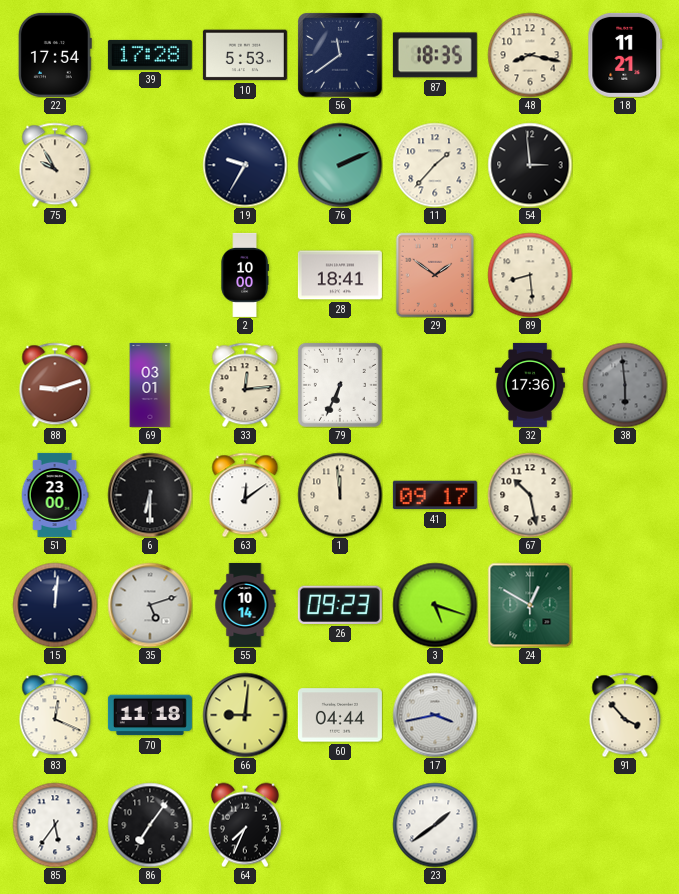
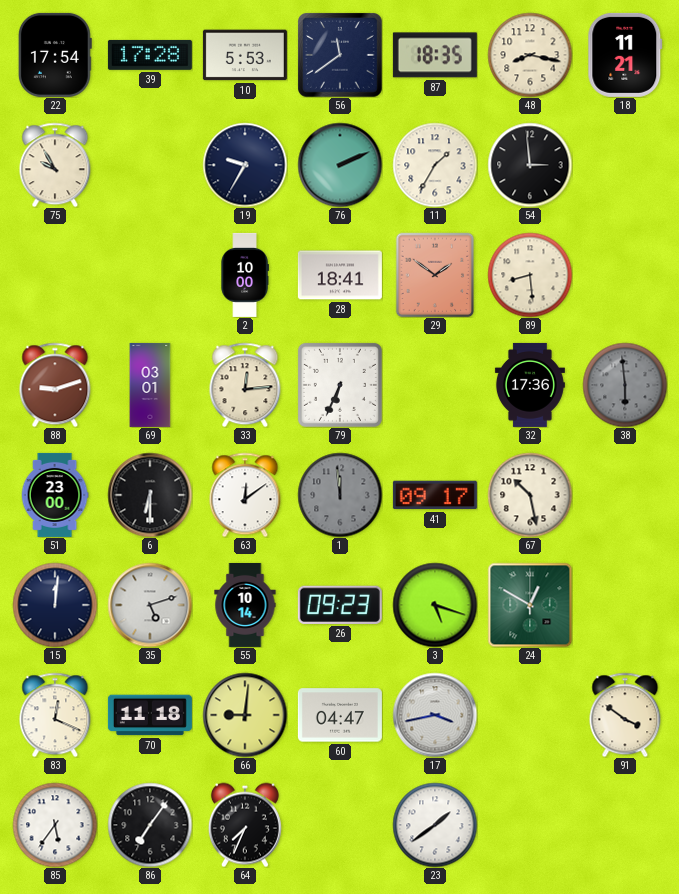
11: 1:37 -> 1:35 (435, 165)
1 dial: cream -> grey (340, 495)
60: 04:44 -> 04:47 (340, 715)
91: 3:53 -> 3:51 (625, 715)
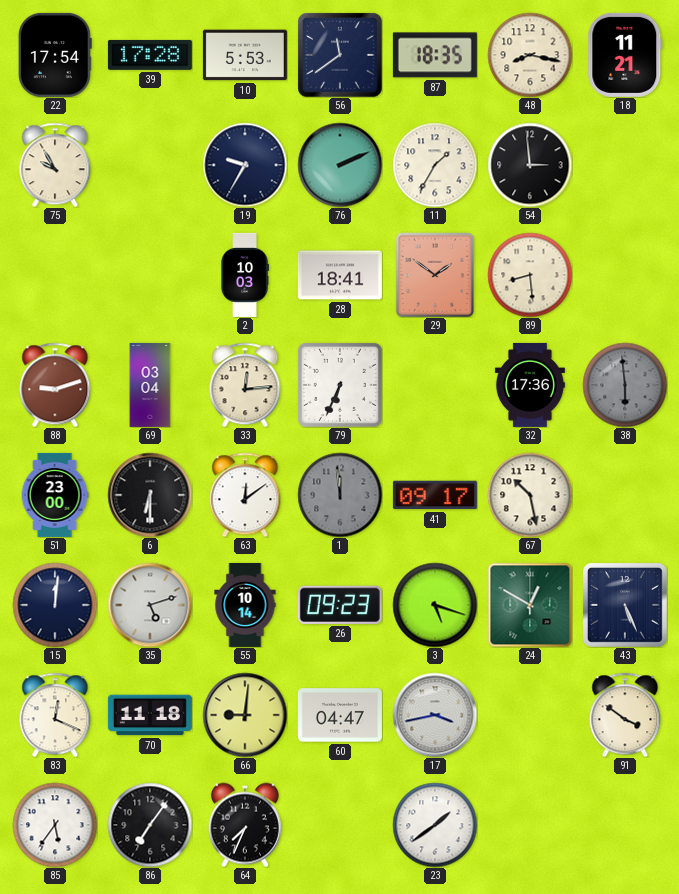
2: 10:00 -> 10:03 (245, 275)
69: 03:01 -> 03:04 (150, 385)
43: none -> 5:26 (625, 605)
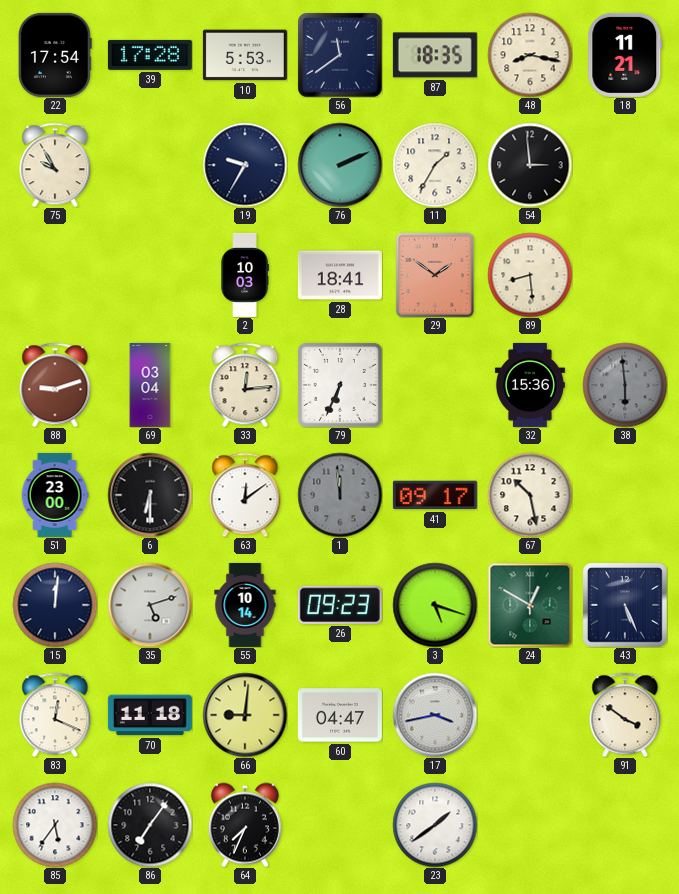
32: 17:36 -> 15:36 (530, 385)
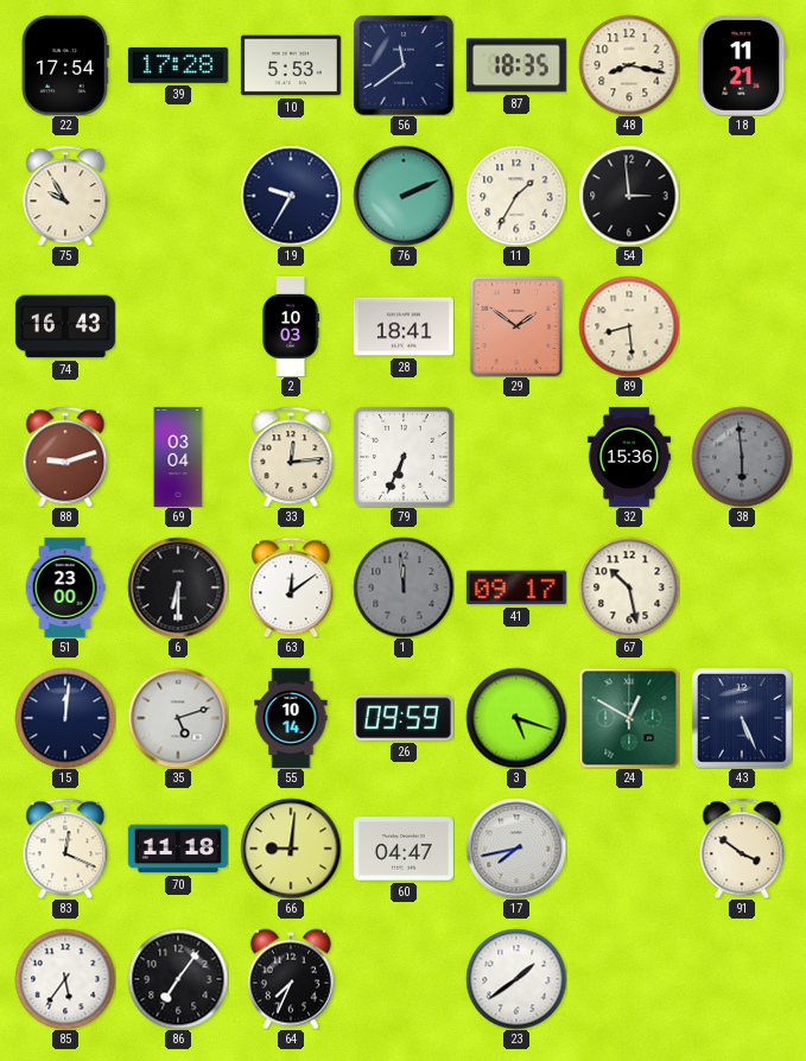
74: none -> 16:43 (65, 326)
26: 09:23 -> 09:59 (404, 718)
17: 3:43 -> 7:43 (516, 849)
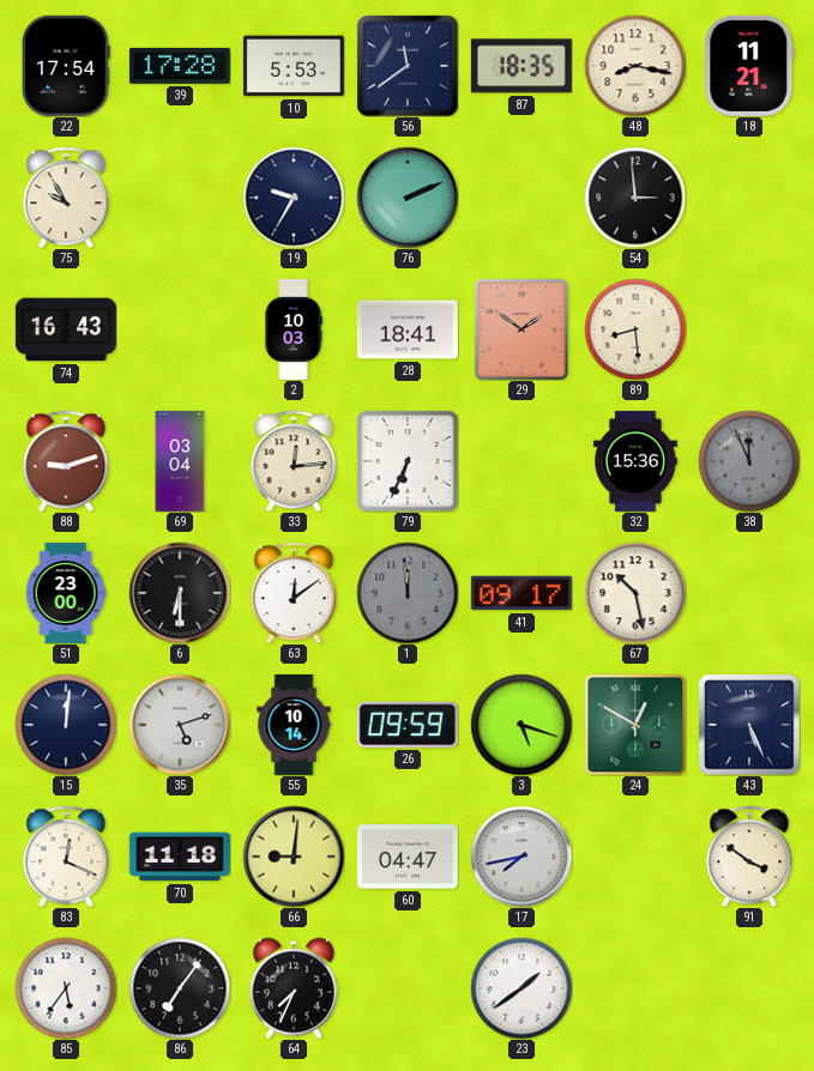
11: 1:35 -> none (516, 196)
38: 5:59 -> 11:56 (749, 461)
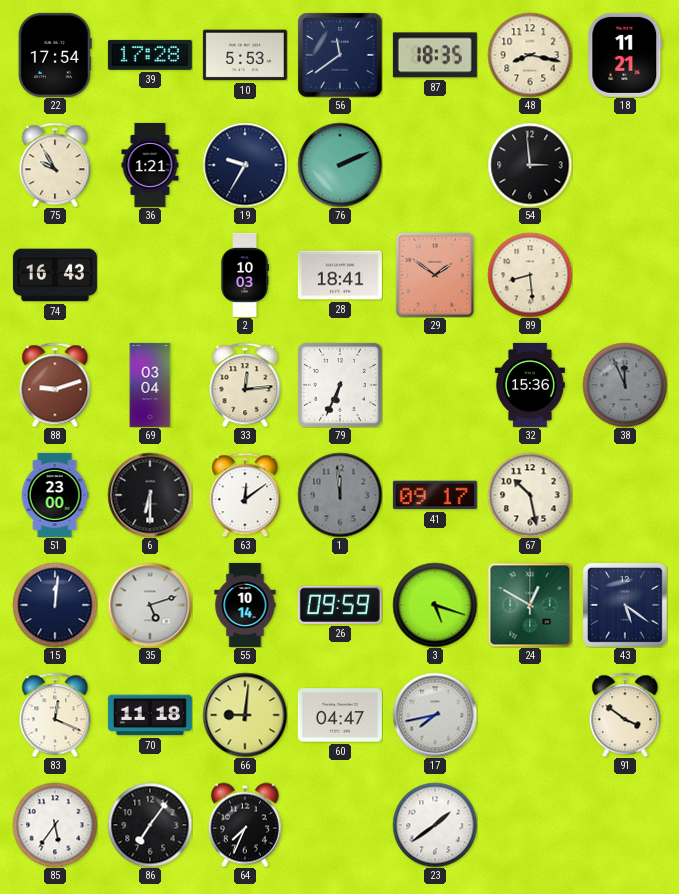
36: none -> 1:21 (150, 165)
43: 5:26 -> 5:21 (625, 605)
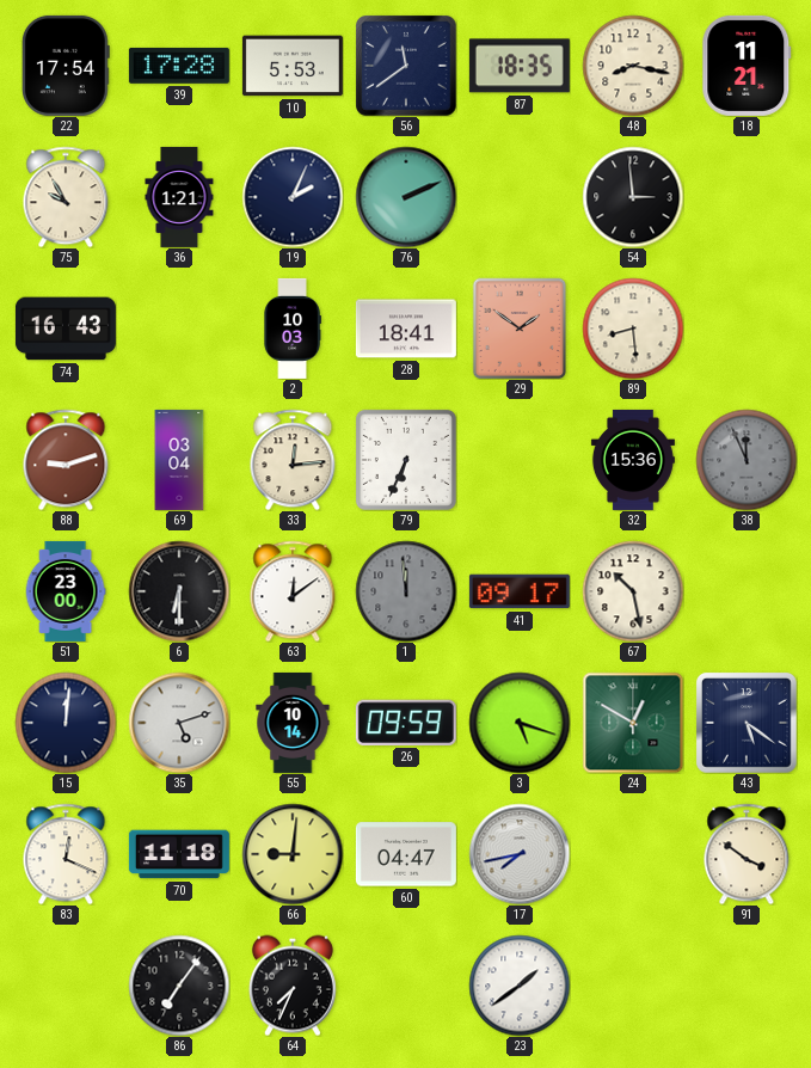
19: 9:35 -> 2:04 (293, 197)
85: 5:36 -> none (55, 825)
